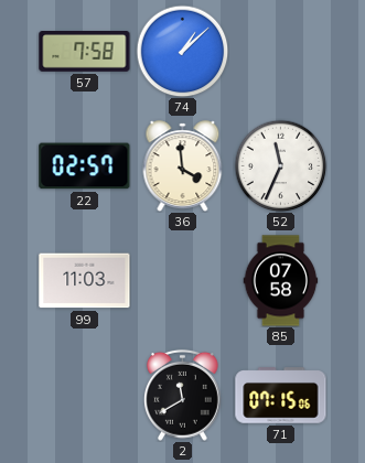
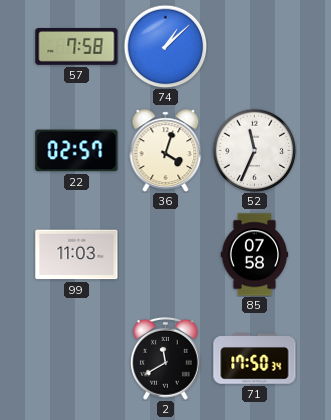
36: 3:59 -> 4:03 (166, 150)
71: 07:15 -> 17:50 (255, 359)
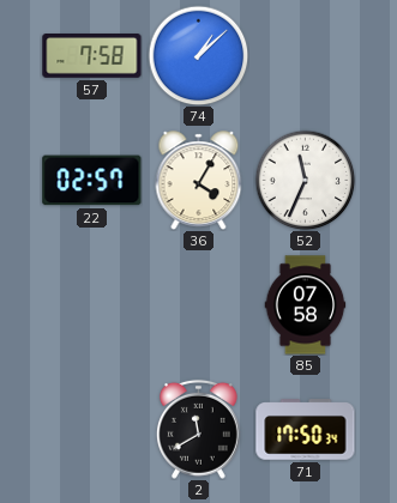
36: 4:03 -> 4:05 (199, 180)
99: 11:03 -> none (77, 255)
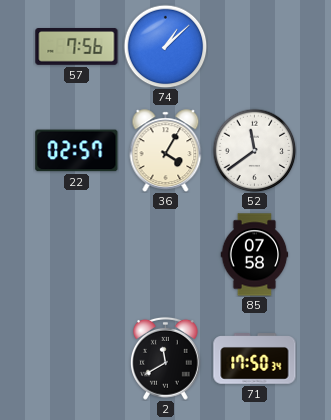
57: 7:58 -> 7:56 (77, 47)
52: 11:34 -> 11:39 (254, 150)
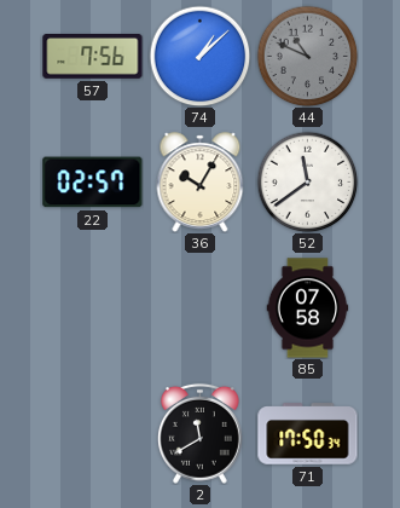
44: none -> 10:49 (307, 56)
36: 4:05 -> 10:05 (201, 181)
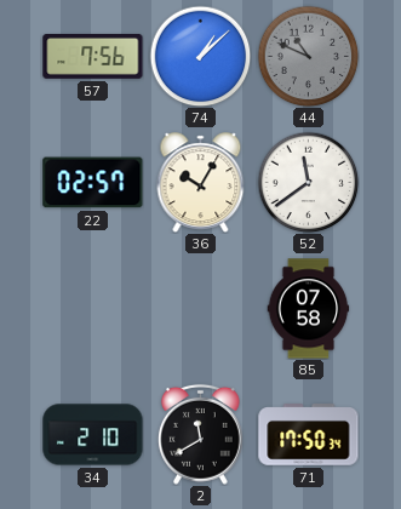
34: none -> 2:10 (93, 435)
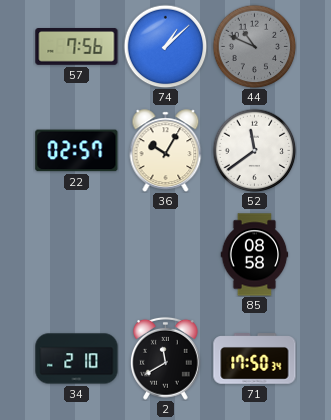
85: 07:58 -> 08:58 (255, 255)
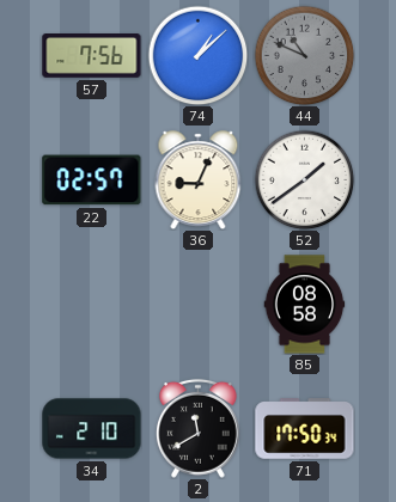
36: 10:05 -> 9:04 (199, 179)
52: 11:39 -> 1:39 (304, 179)
